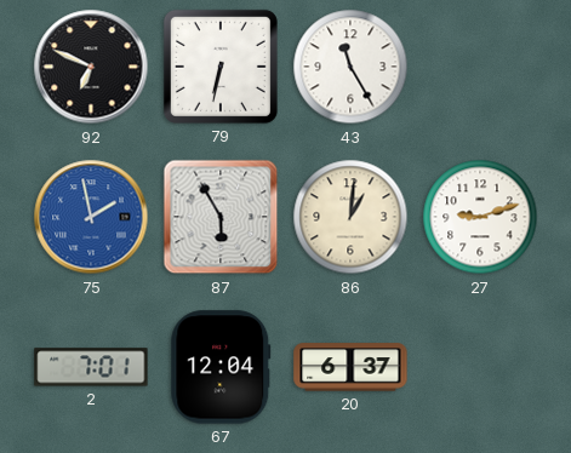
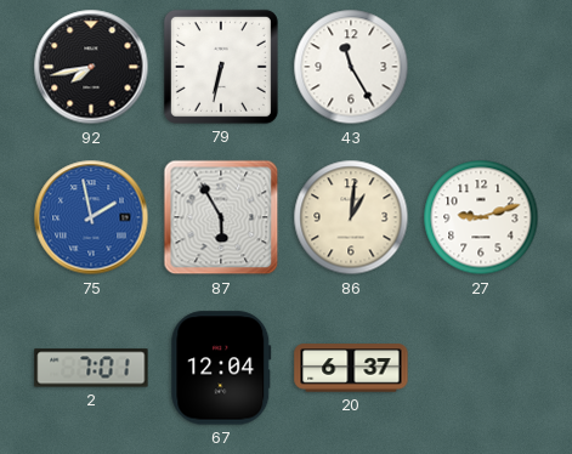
92: 6:49 -> 7:43 (91, 67)
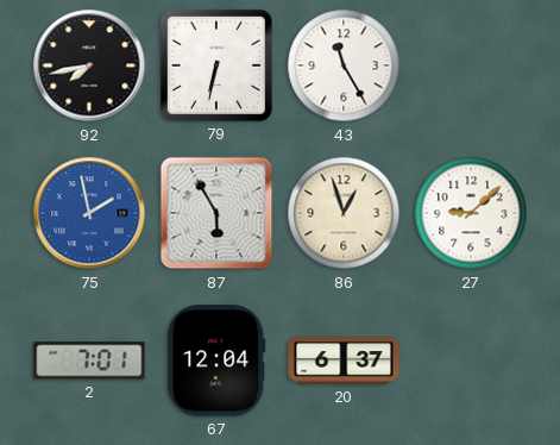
86: 1:01 -> 12:57 (344, 213)
27: 9:12 -> 9:08 (471, 213)
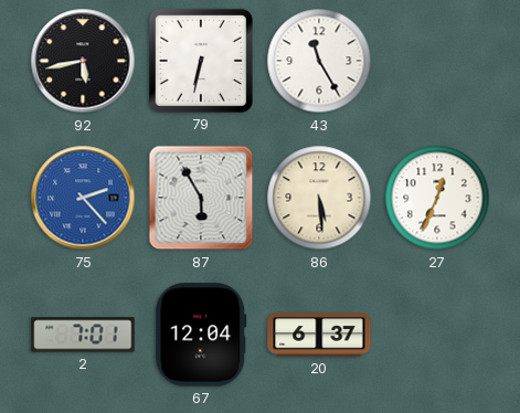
92: 7:43 -> 5:43 (83, 61)
75: 1:58 -> 2:23 (83, 198)
86: 12:57 -> 5:29 (319, 198)
27: 9:08 -> 12:34 (437, 198)
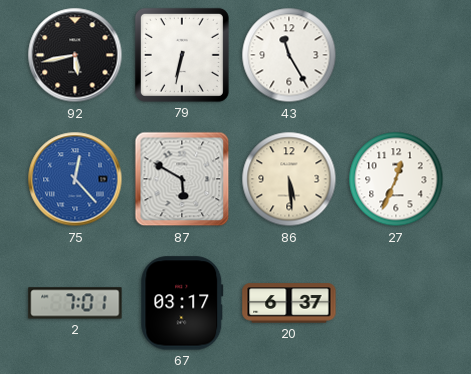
75: 2:23 -> 12:23 (75, 179)
87: 5:55 -> 5:50 (182, 179)
67: 12:04 -> 03:17 (182, 303)
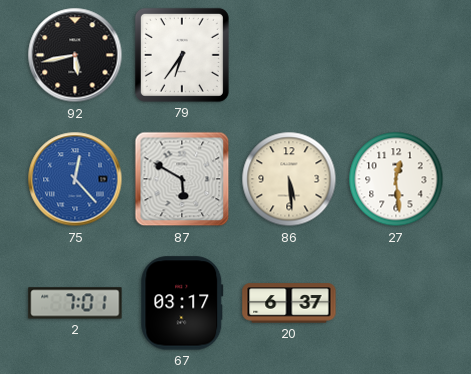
79: 6:32 -> 6:36 (182, 55)
43: 11:25 -> none (289, 55)
27: 12:34 -> 12:29 (396, 179)
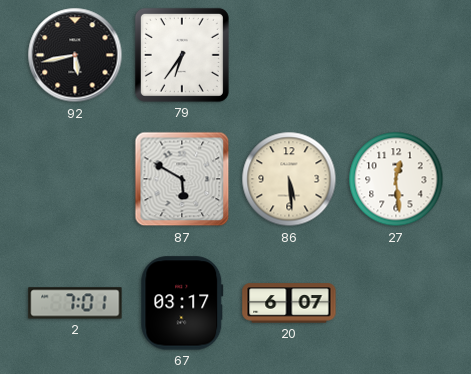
75: 12:23 -> none (75, 179)
20: 6:37 -> 6:07 (289, 303)
